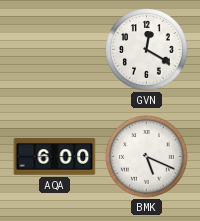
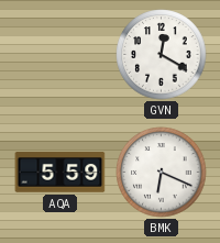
AQA: 6:00 -> 5:59 (61, 173)
BMK: 5:19 -> 6:19 (162, 173)
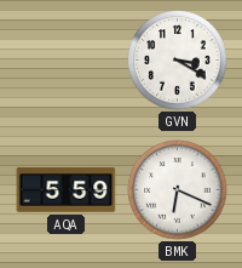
GVN: 12:20 -> 3:20 (178, 61)
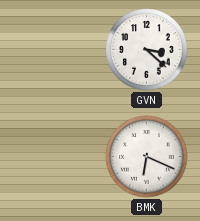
GVN: 3:20 -> 3:22 (147, 50)
AQA: 5:59 -> none (67, 190)
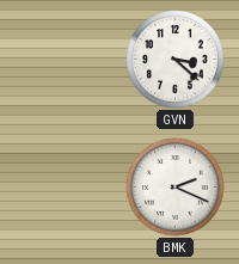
BMK: 6:19 -> 2:19 (176, 188)
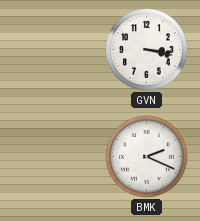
GVN: 3:22 -> 3:17 (147, 50)
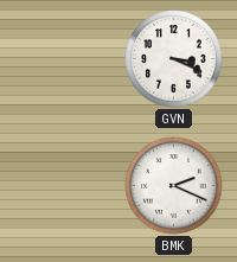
GVN: 3:17 -> 3:19 (174, 59)
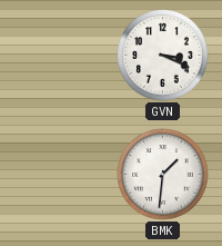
BMK: 2:19 -> 1:31 (163, 175)
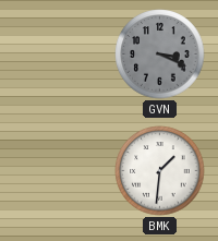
GVN dial: white -> grey (160, 55)
